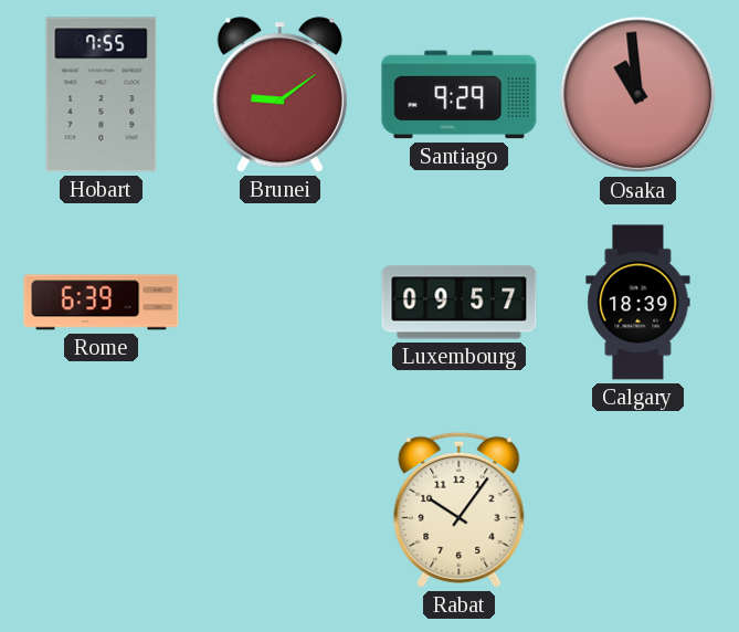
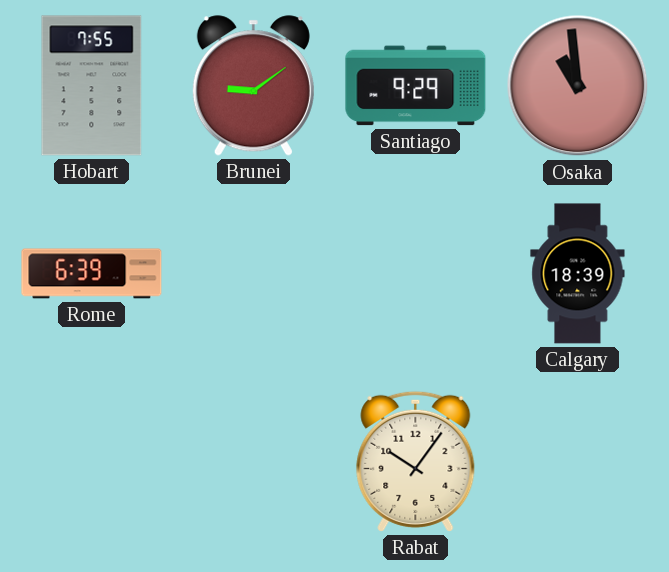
Luxembourg: 09:57 -> none (460, 303)
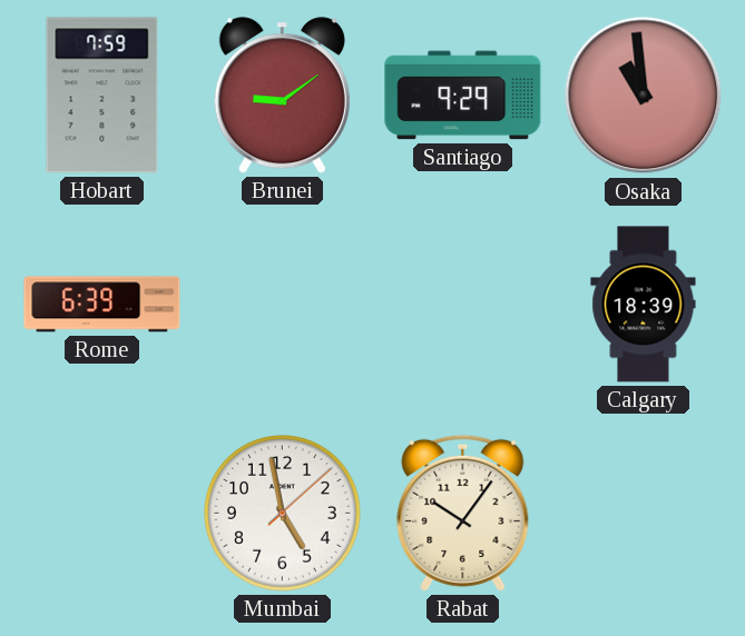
Hobart: 7:55 -> 7:59 (102, 96)
Mumbai: none -> 4:58 (283, 514)
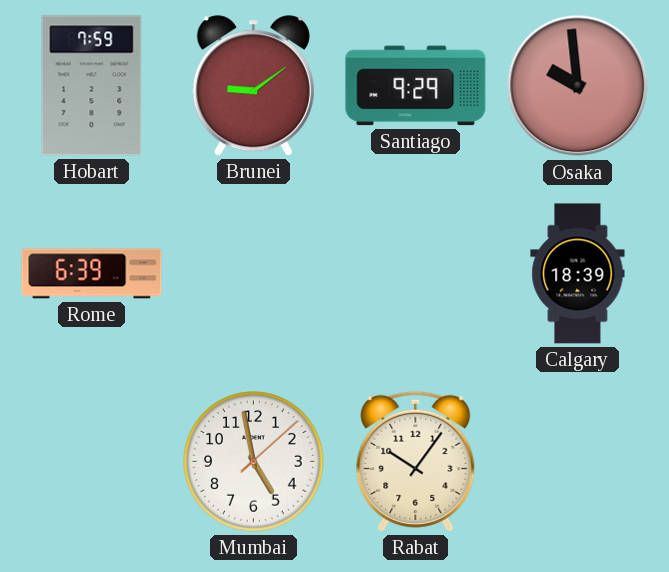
Osaka: 10:59 -> 9:59 (578, 86)
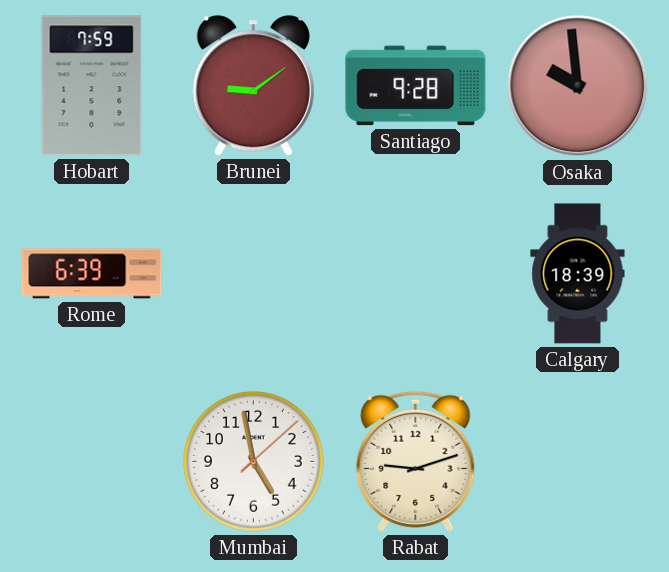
Santiago: 9:29 -> 9:28 (416, 86)
Rabat: 10:06 -> 9:12 (416, 461)
